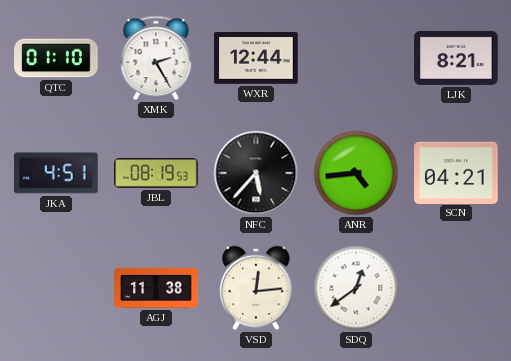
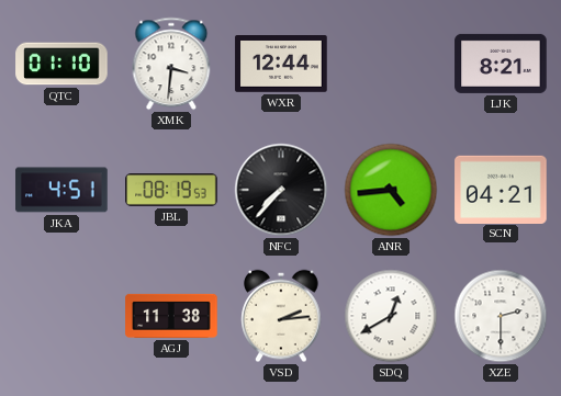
XMK: 2:25 -> 3:31 (171, 64)
NFC: 5:37 -> 7:37 (281, 190)
VSD: 12:14 -> 2:14 (281, 316)
SDQ: 12:39 -> 12:40 (391, 316)
XZE: none -> 2:30 (501, 316)
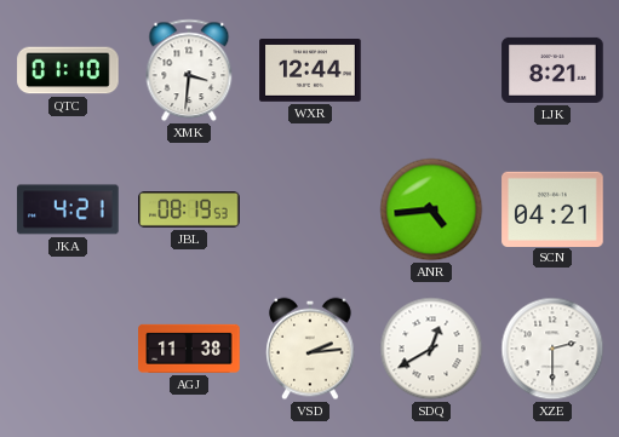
JKA: 4:51 -> 4:21 (68, 209)
NFC: 7:37 -> none (281, 190)
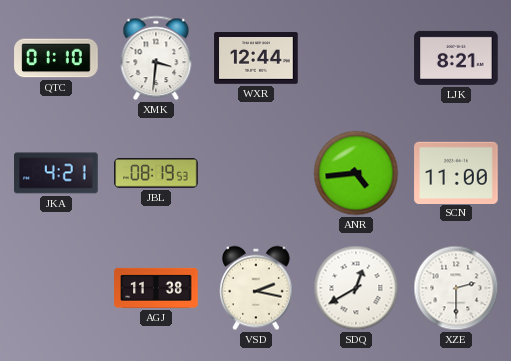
SCN: 04:21 -> 11:00 (456, 172)
VSD: 2:14 -> 2:17 (256, 288)
